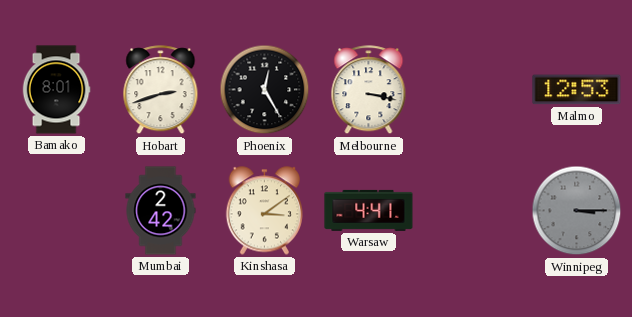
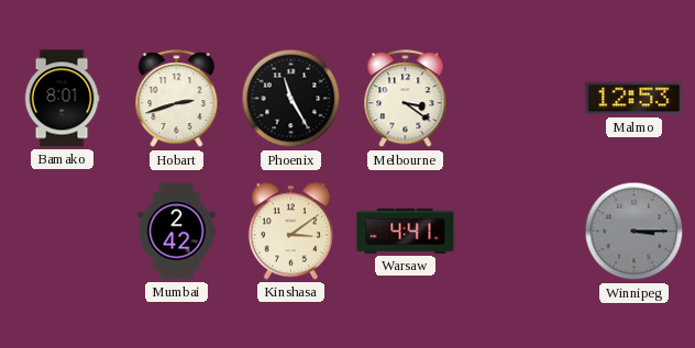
Phoenix: 12:25 -> 11:25 (291, 99)
Melbourne: 3:17 -> 3:21 (406, 99)
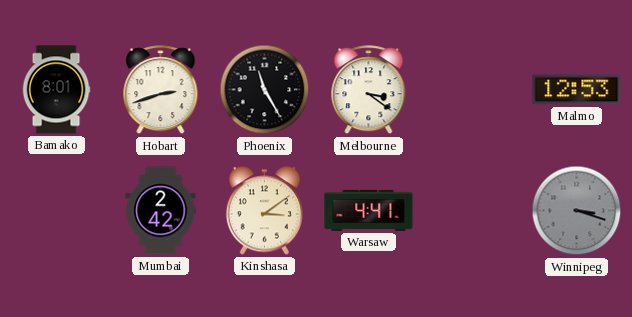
Winnipeg: 3:15 -> 3:18 (577, 211)
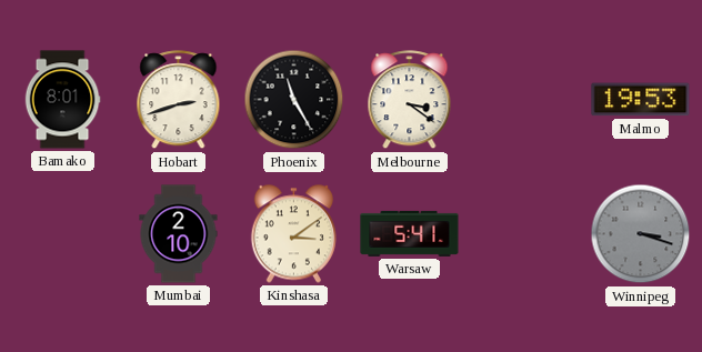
Malmo: 12:53 -> 19:53 (641, 100)
Mumbai: 2:42 -> 2:10 (179, 234)
Warsaw: 4:41 -> 5:41 (410, 233)
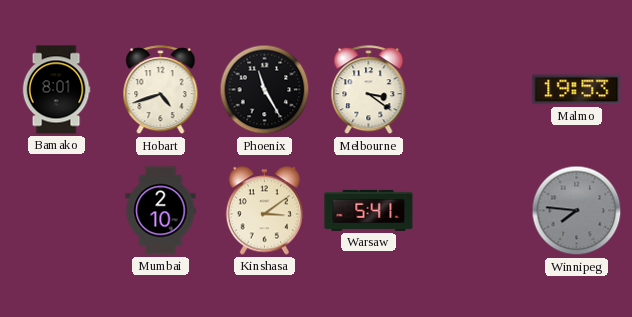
Hobart: 2:42 -> 4:42 (161, 90)
Winnipeg: 3:18 -> 7:46 (577, 211)
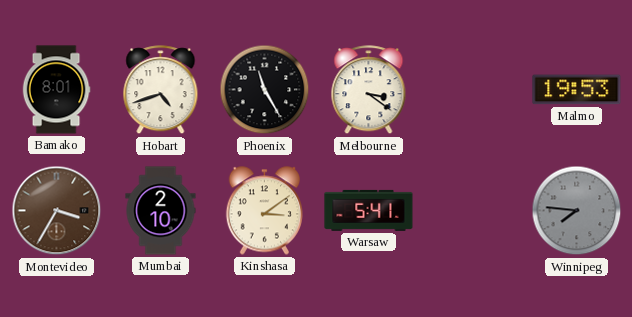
Montevideo: none -> 3:35 (57, 211)
